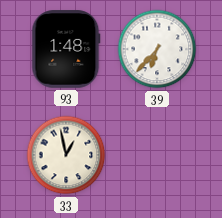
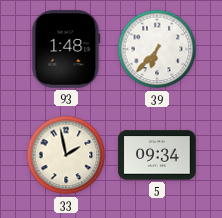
33: 12:58 -> 1:58 (66, 155)
5: none -> 09:34 (157, 155)
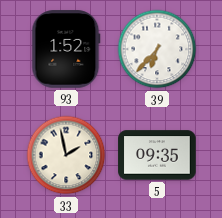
93: 1:48 -> 1:52 (66, 49)
5: 09:34 -> 09:35 (157, 155)
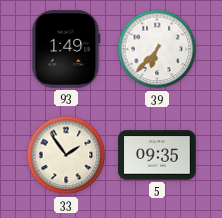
93: 1:52 -> 1:49 (66, 49)
33: 1:58 -> 1:54 (66, 155)
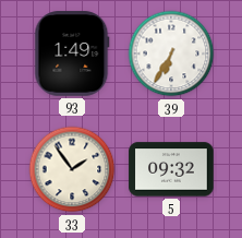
39: 6:37 -> 6:35 (171, 53)
5: 09:35 -> 09:32 (171, 169)
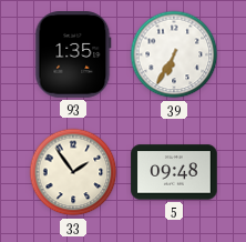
93: 1:49 -> 1:35 (73, 54)
5: 09:32 -> 09:48 (174, 172)
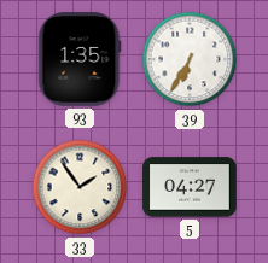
5: 09:48 -> 04:27 (190, 187)
